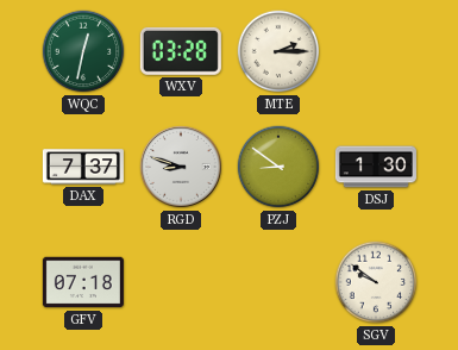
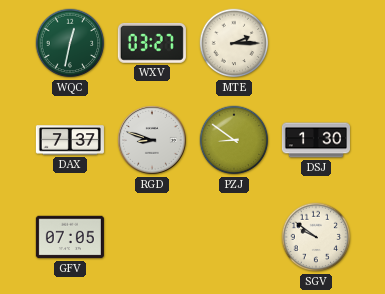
WXV: 03:28 -> 03:27 (152, 43)
GFV: 07:18 -> 07:05 (70, 237)
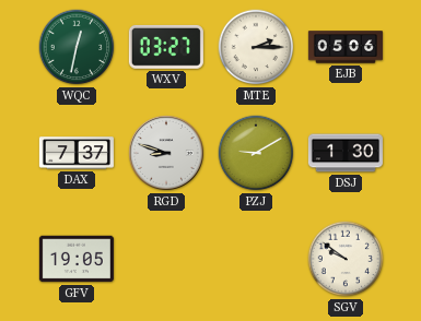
EJB: none -> 05:06 (346, 47)
PZJ: 8:51 -> 9:10 (256, 153)
GFV: 07:05 -> 19:05 (77, 259)
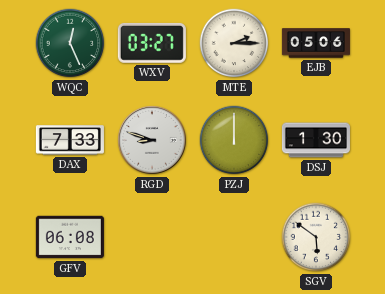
WQC: 12:32 -> 12:26 (70, 43)
DAX: 7:37 -> 7:33 (70, 140)
PZJ: 9:10 -> 12:00 (234, 140)
GFV: 19:05 -> 06:08 (70, 237)
SGV: 9:51 -> 5:51 (316, 237)
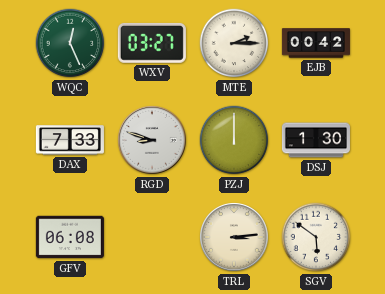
EJB: 05:06 -> 00:42 (316, 43)
TRL: none -> 3:14 (235, 238)
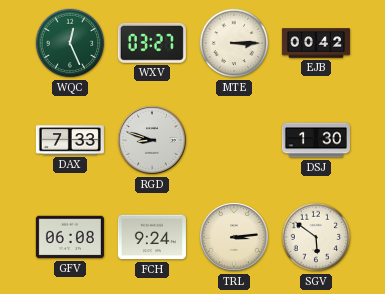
MTE: 2:15 -> 3:15 (234, 43)
PZJ: 12:00 -> none (234, 140)
FCH: none -> 9:24 (152, 237)
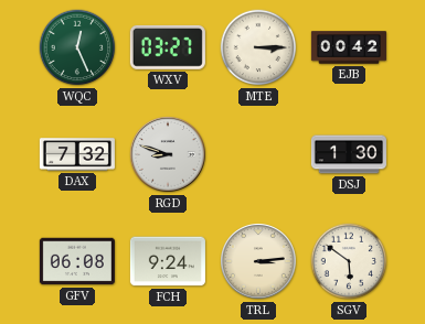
DAX: 7:33 -> 7:32 (77, 154)
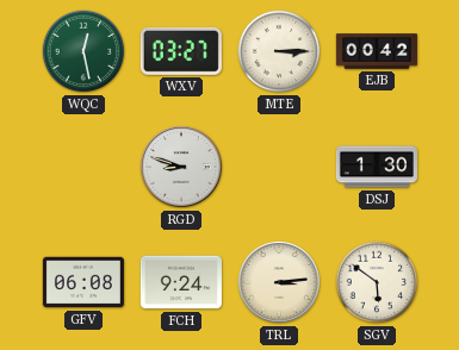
WQC: 12:26 -> 12:28 (83, 51)
DAX: 7:32 -> none (77, 154)
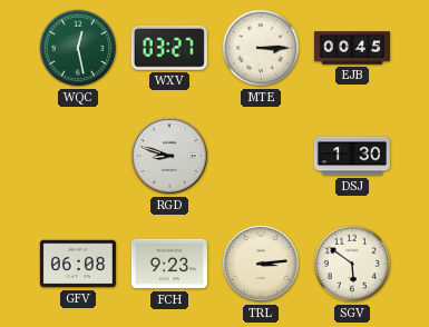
EJB: 00:42 -> 00:45 (352, 48)
FCH: 9:24 -> 9:23 (169, 264)
